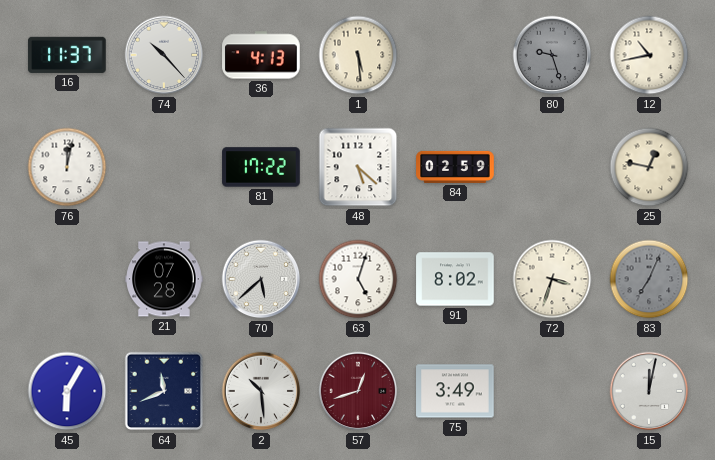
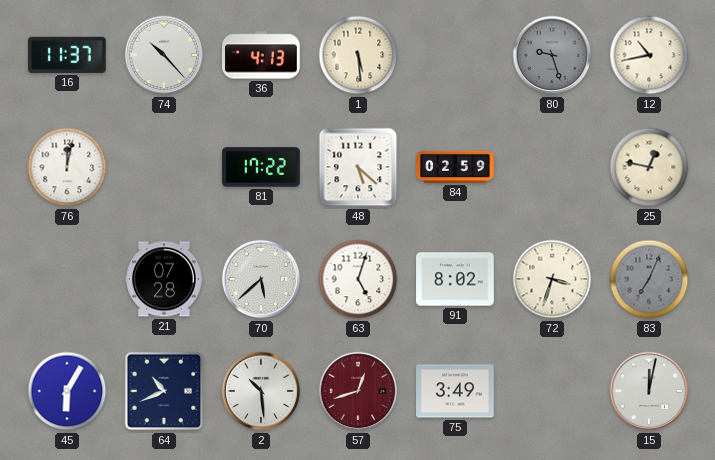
64: 11:41 -> 10:41 (164, 391)
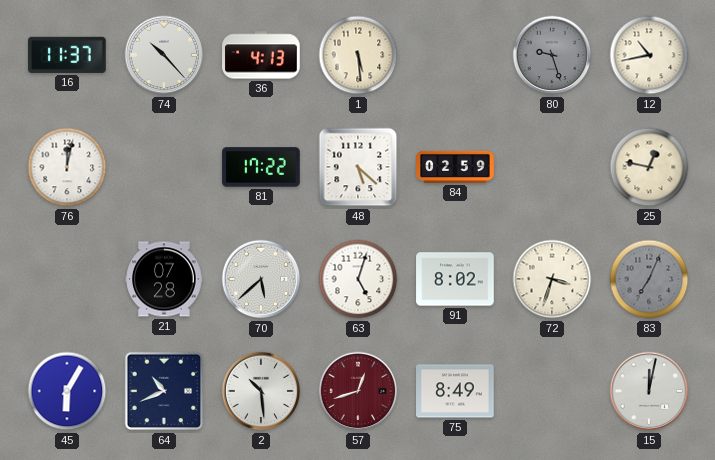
75: 3:49 -> 8:49 (455, 391)
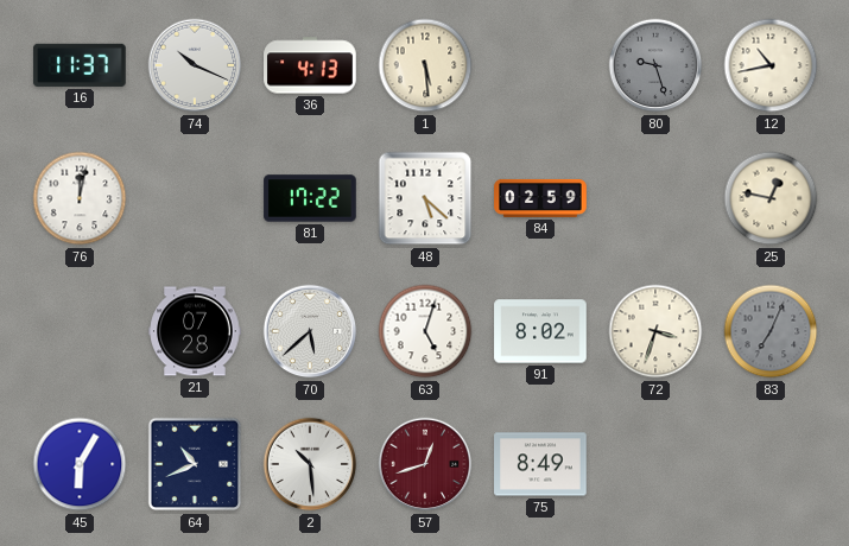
74: 10:23 -> 10:19 (195, 65)
15: 12:02 -> none (649, 391)
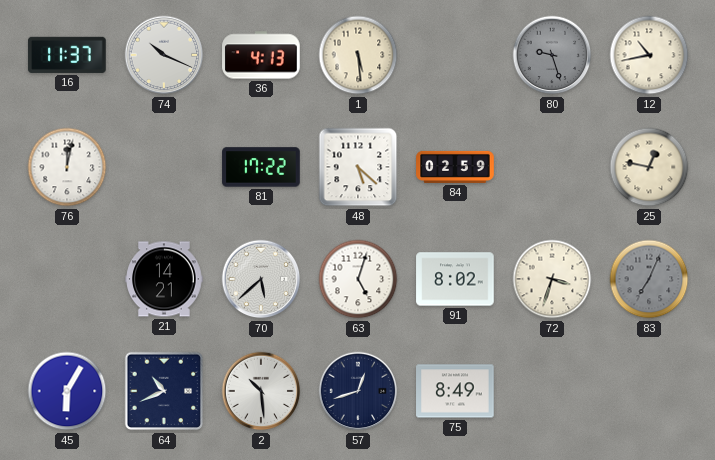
21: 07:28 -> 14:21 (164, 279)
57 dial: burgundy -> navy (358, 391)
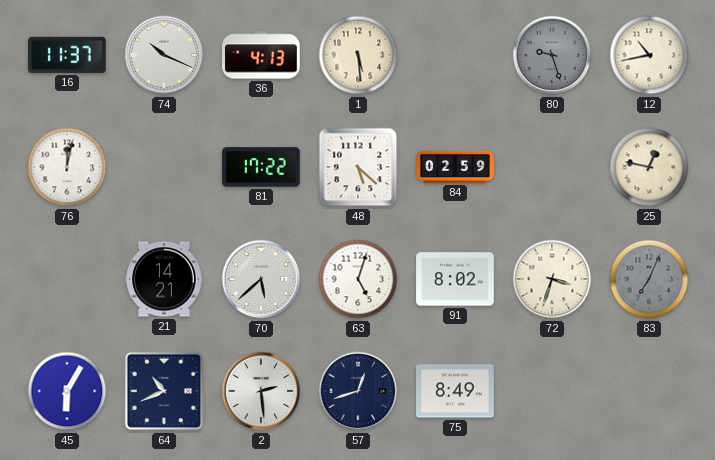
2: 10:29 -> 2:29 (261, 391)
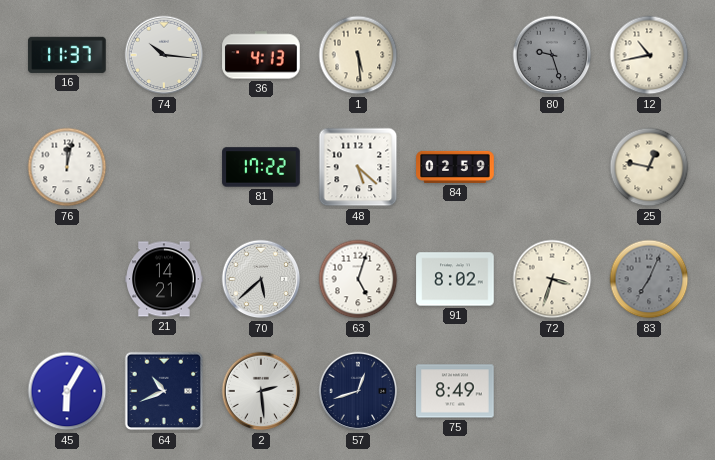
74: 10:19 -> 10:16 (164, 55)
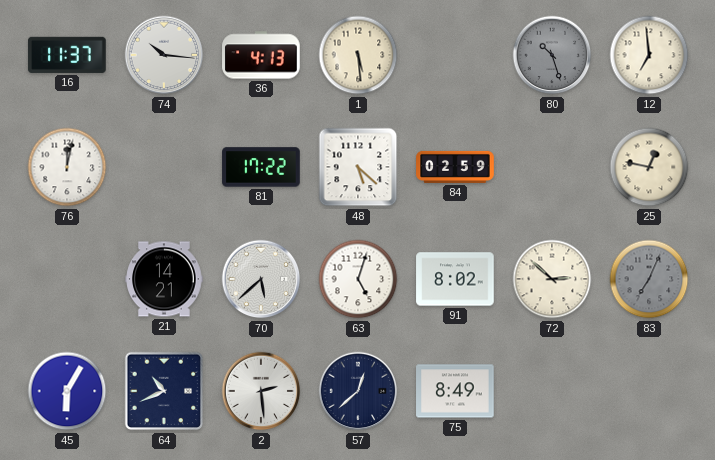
80: 9:27 -> 10:27 (552, 55)
12: 10:43 -> 6:59 (649, 55)
72: 3:33 -> 2:52 (552, 279)
57: 12:42 -> 12:38 (358, 391)
